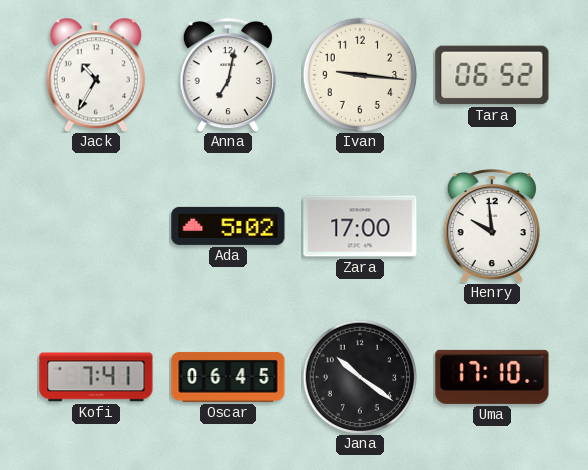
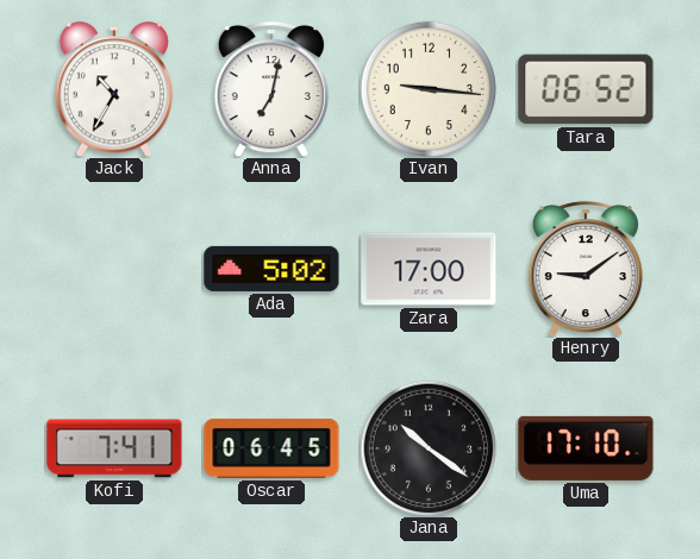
Henry: 9:59 -> 9:09 (586, 269)
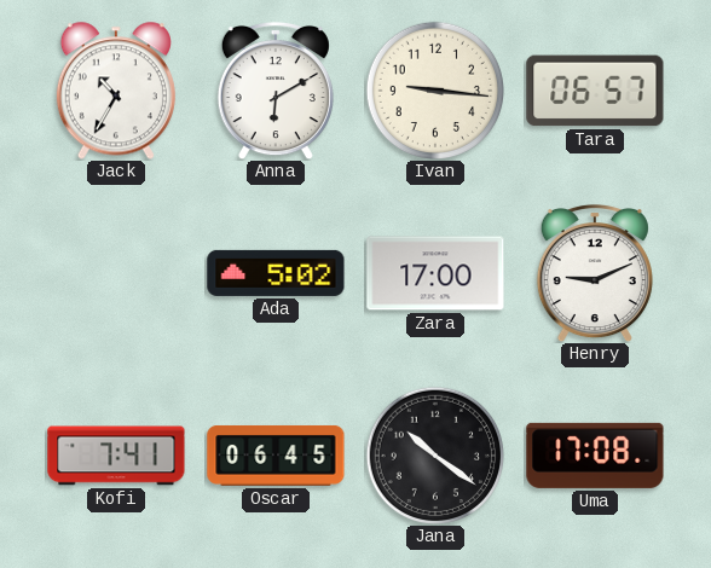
Anna: 7:02 -> 6:10 (276, 91)
Tara: 06:52 -> 06:57 (595, 91)
Henry: 9:09 -> 9:11 (595, 273)
Uma: 17:10 -> 17:08 (595, 456)
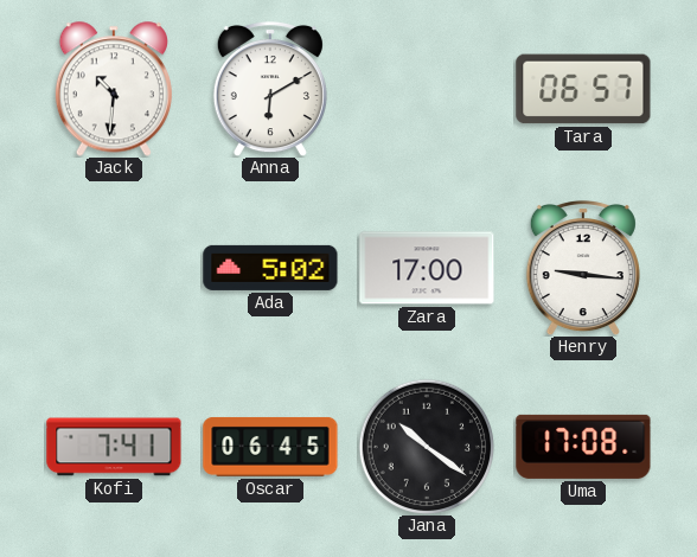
Jack: 10:35 -> 10:31 (114, 89)
Ivan: 9:16 -> none (434, 89)
Henry: 9:11 -> 9:16 (583, 268)
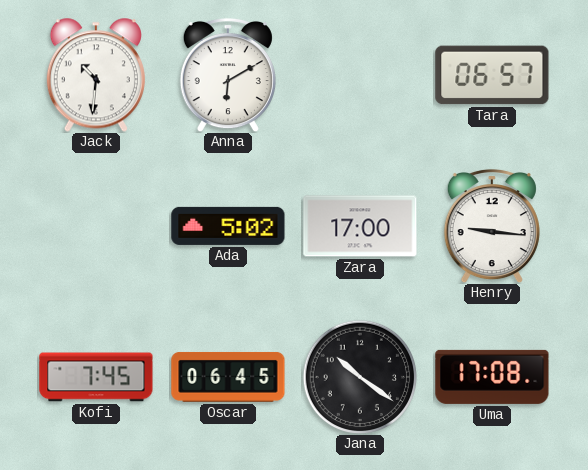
Kofi: 7:41 -> 7:45 (96, 377)
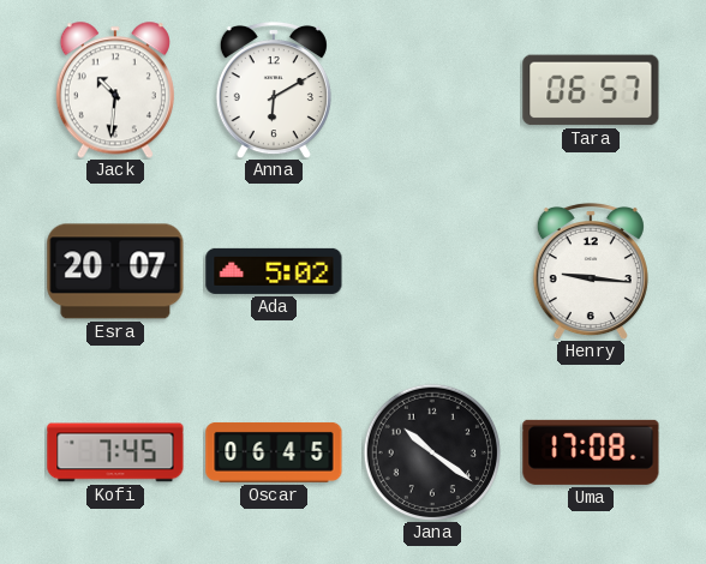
Esra: none -> 20:07 (115, 271)
Zara: 17:00 -> none (360, 226)
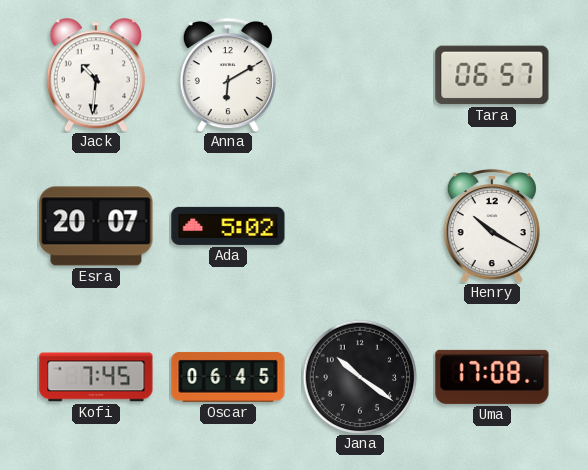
Henry: 9:16 -> 10:20 (492, 226)
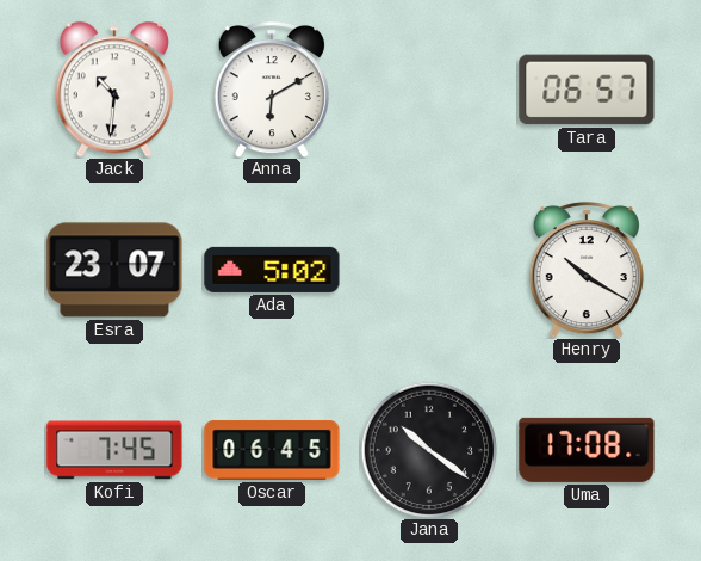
Esra: 20:07 -> 23:07 (114, 270)
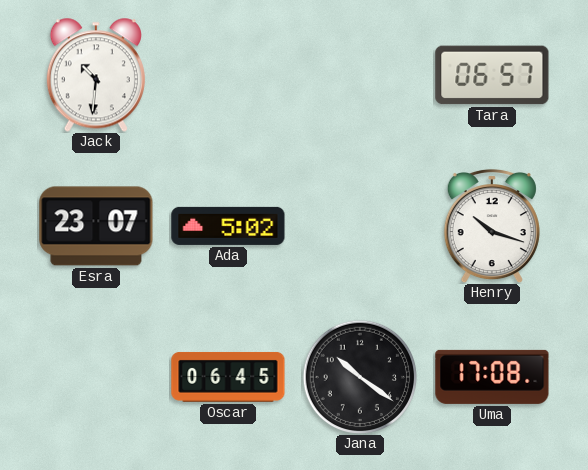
Anna: 6:10 -> none (272, 90)
Henry: 10:20 -> 10:18 (492, 226)
Kofi: 7:45 -> none (114, 450)
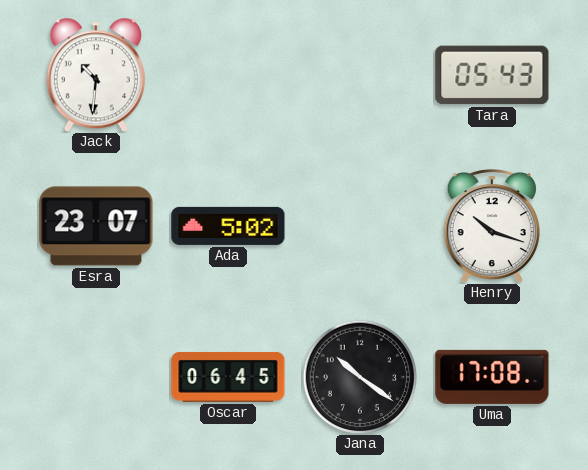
Tara: 06:57 -> 05:43 (492, 75)
